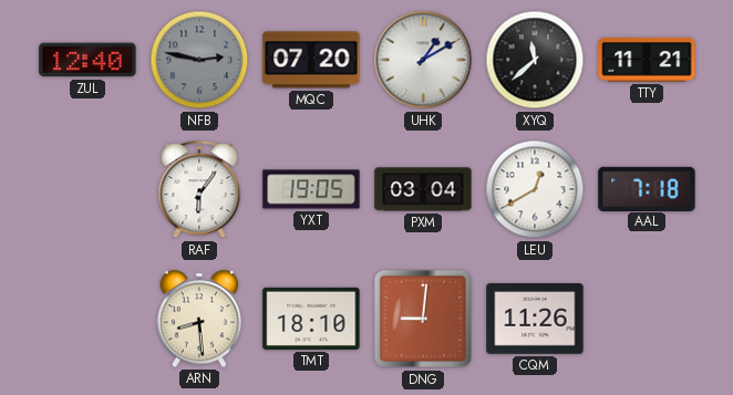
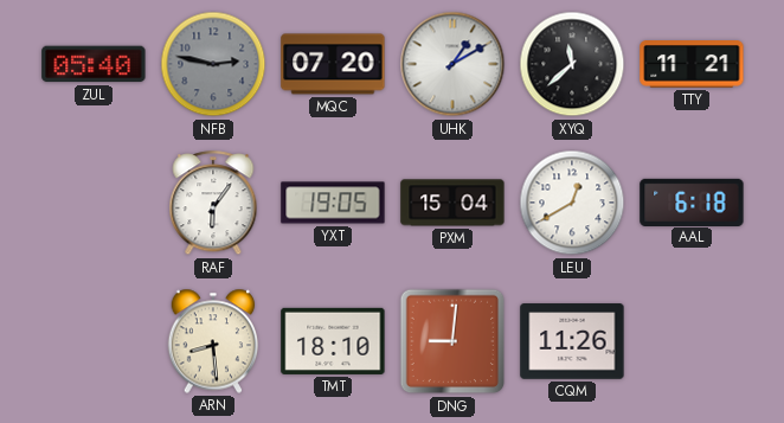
ZUL: 12:40 -> 05:40 (94, 64)
PXM: 03:04 -> 15:04 (452, 203)
AAL: 7:18 -> 6:18 (692, 201)
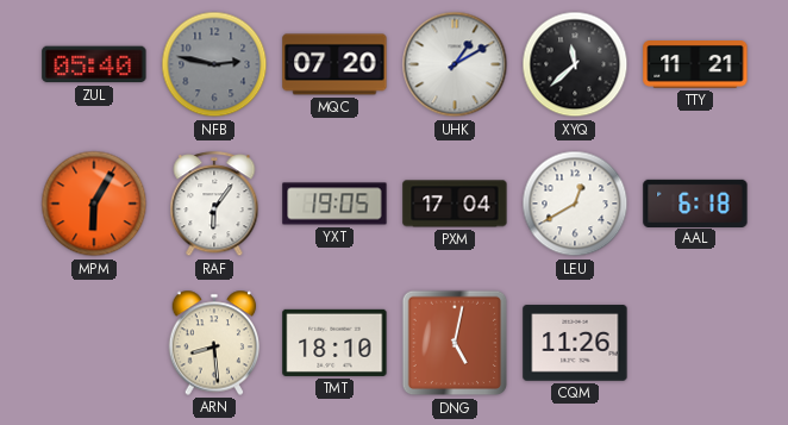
MPM: none -> 6:05 (94, 204)
PXM: 15:04 -> 17:04 (455, 204)
DNG: 9:01 -> 5:02 (455, 343)
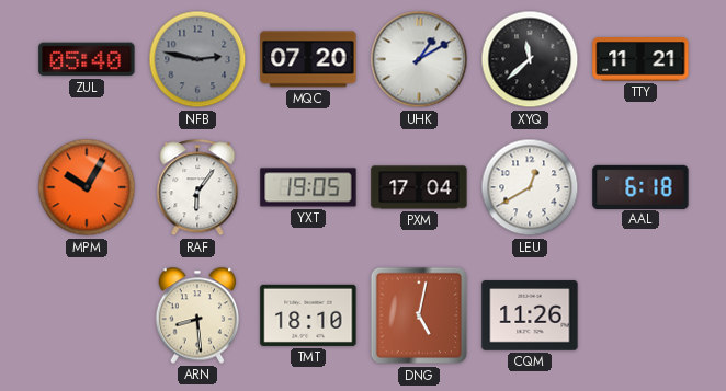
MPM: 6:05 -> 10:05 (87, 187)
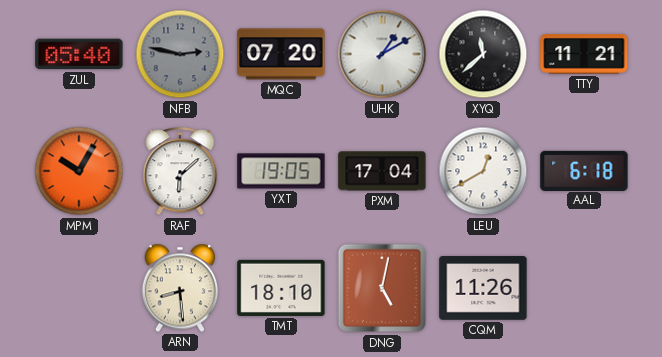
RAF: 6:06 -> 6:08 (180, 172)
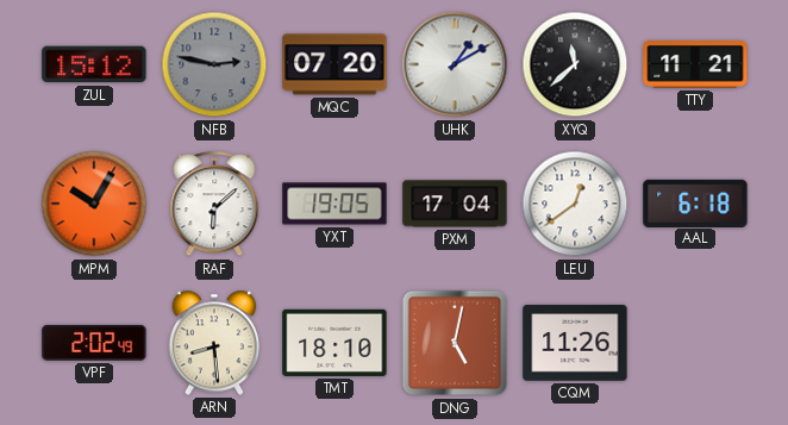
ZUL: 05:40 -> 15:12 (94, 64)
LEU: 12:40 -> 12:39 (575, 204)
VPF: none -> 2:02 (94, 343)
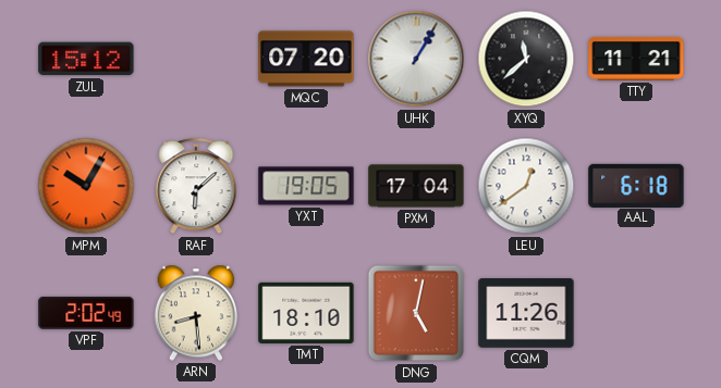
NFB: 2:47 -> none (214, 64)
UHK: 1:10 -> 1:05 (416, 59)
